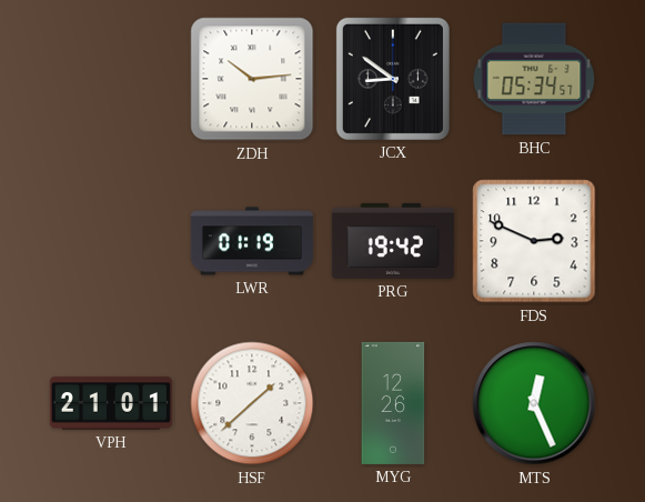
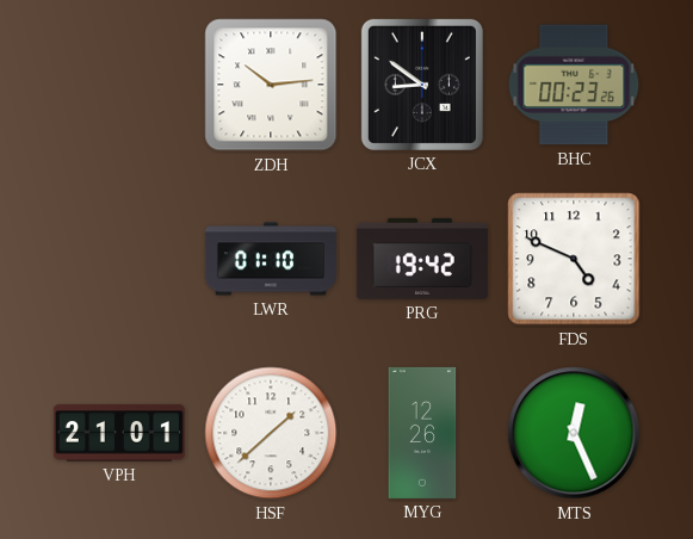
BHC: 05:34 -> 00:23 (574, 85)
LWR: 01:19 -> 01:10 (271, 259)
FDS: 2:49 -> 4:49 (574, 259)
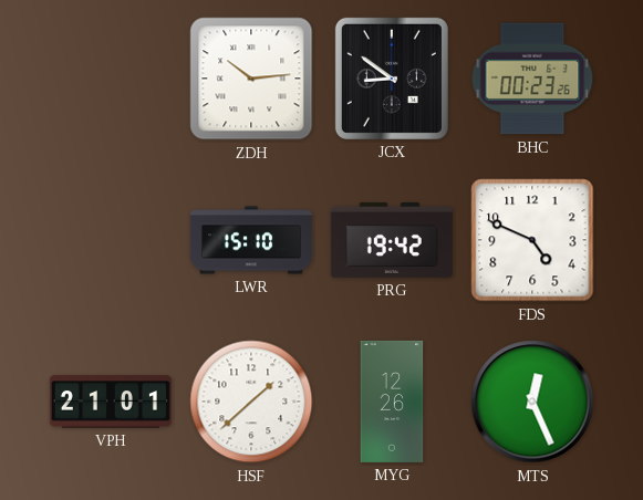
LWR: 01:10 -> 15:10 (251, 240)
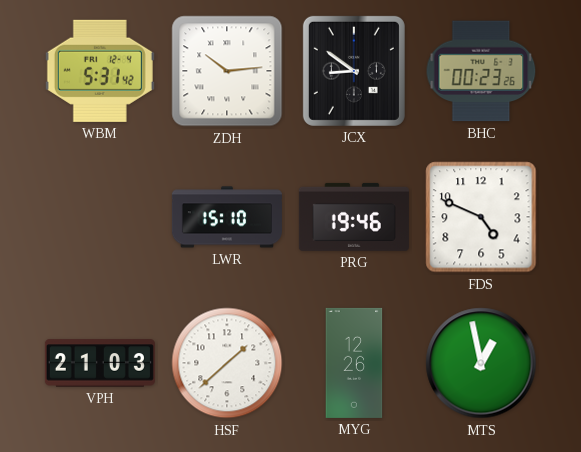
WBM: none -> 5:31 (100, 71)
PRG: 19:42 -> 19:46 (354, 217)
VPH: 21:01 -> 21:03 (100, 363)
MTS: 12:26 -> 12:58 (481, 363)
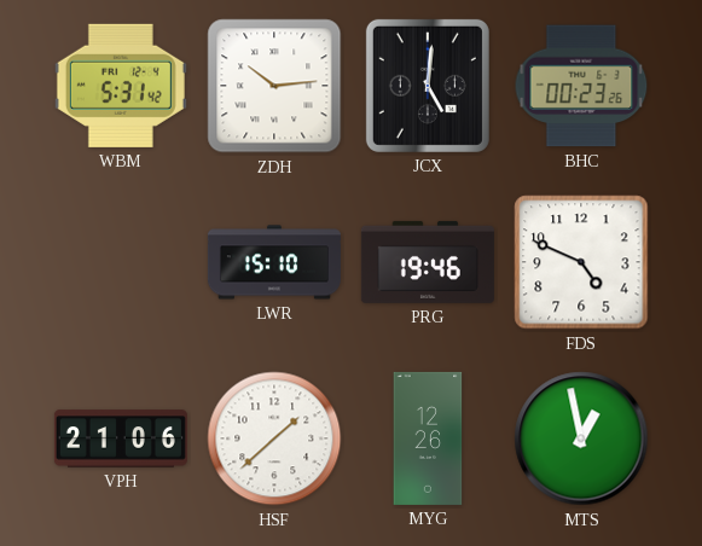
JCX: 8:51 -> 5:01 (428, 86)
VPH: 21:03 -> 21:06 (121, 438)
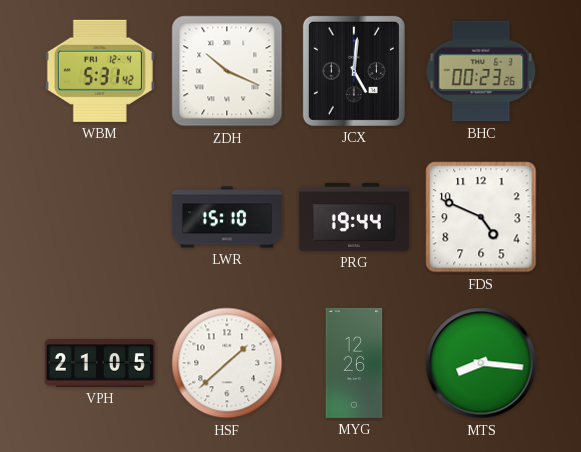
ZDH: 10:14 -> 10:19 (227, 71)
PRG: 19:46 -> 19:44 (354, 217)
VPH: 21:06 -> 21:05 (100, 363)
MTS: 12:58 -> 8:16 (481, 363)
